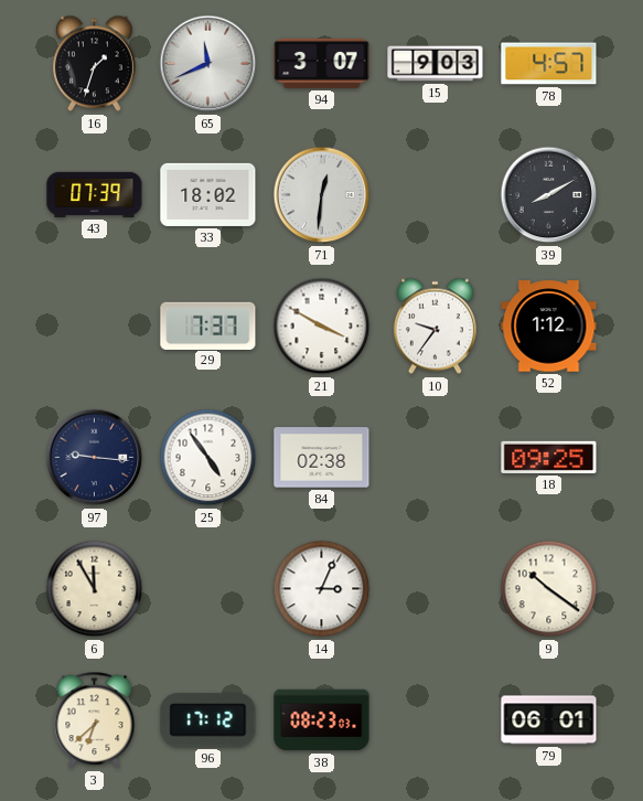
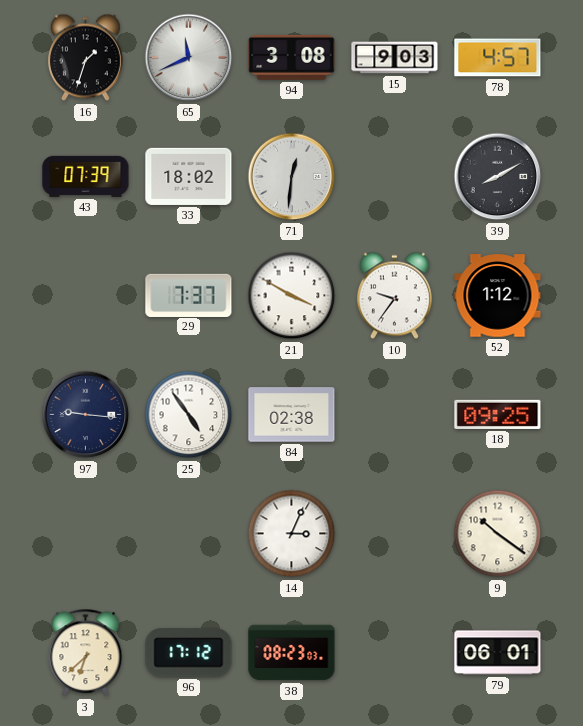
94: 3:07 -> 3:08 (292, 57)
6: 11:55 -> none (95, 589)
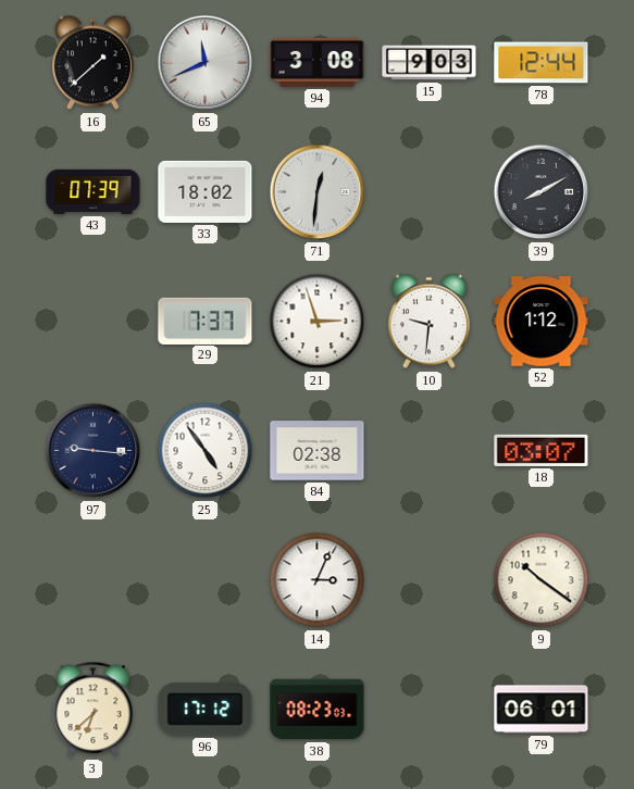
16: 1:33 -> 1:38 (92, 63)
78: 4:57 -> 12:44 (542, 63)
21: 3:50 -> 2:57 (318, 322)
10: 9:36 -> 9:31 (428, 322)
18: 09:25 -> 03:07 (542, 450)
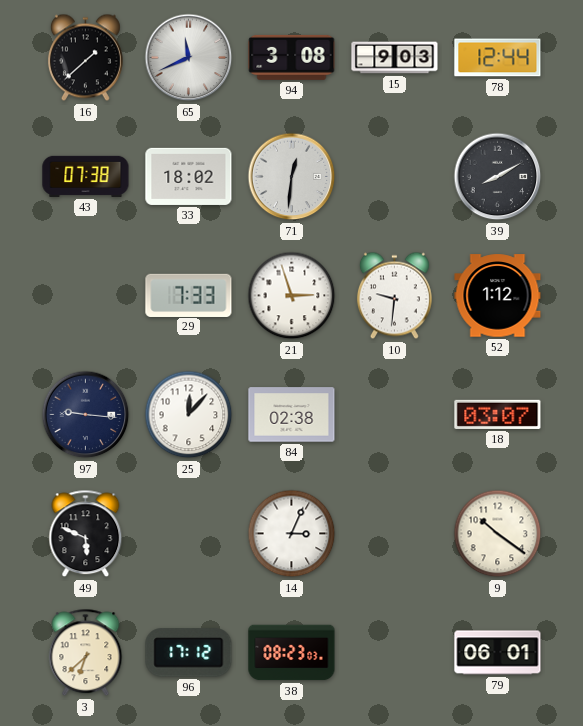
43: 07:39 -> 07:38 (86, 176)
29: 7:37 -> 7:33 (189, 295)
25: 4:54 -> 12:07 (189, 415)
49: none -> 5:49 (86, 534)
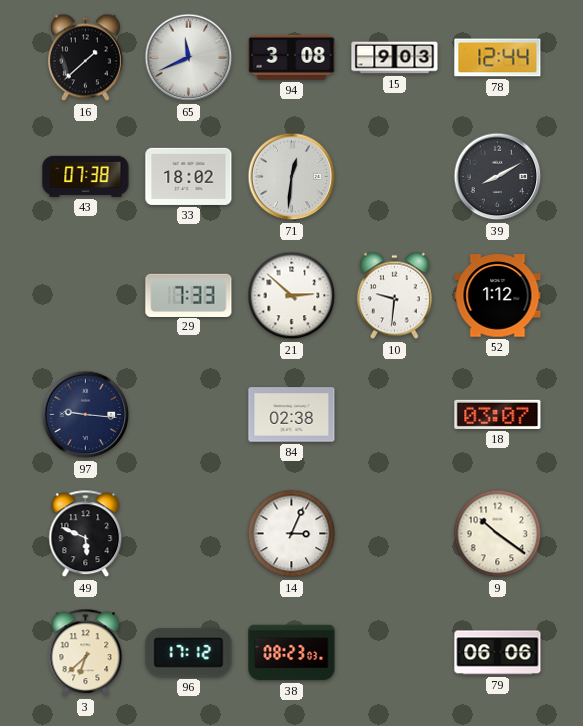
21: 2:57 -> 2:52 (292, 296)
25: 12:07 -> none (189, 415)
79: 06:01 -> 06:06 (498, 653)
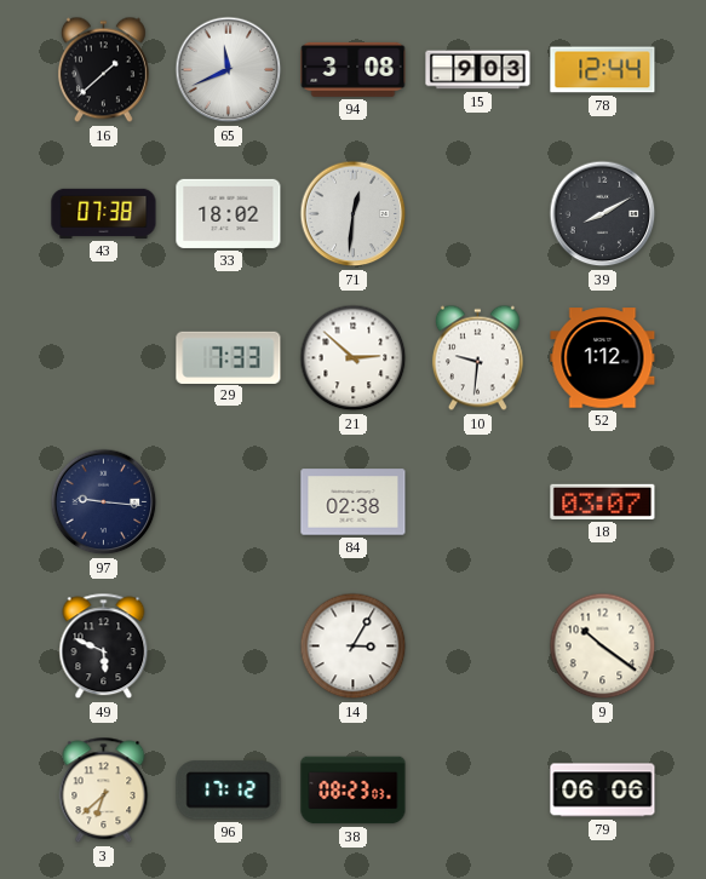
14: 3:04 -> 3:05 (354, 647)
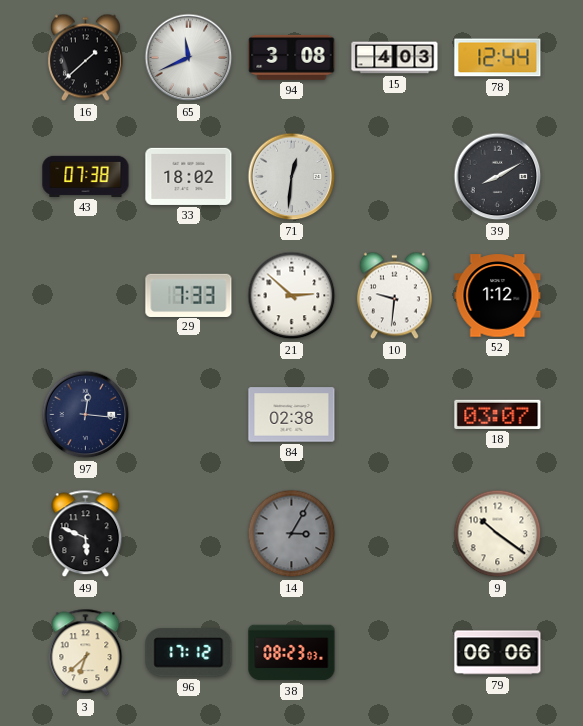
15: 9:03 -> 4:03 (395, 58)
97: 9:16 -> 12:16 (86, 415)
14 dial: white -> grey (292, 534)
